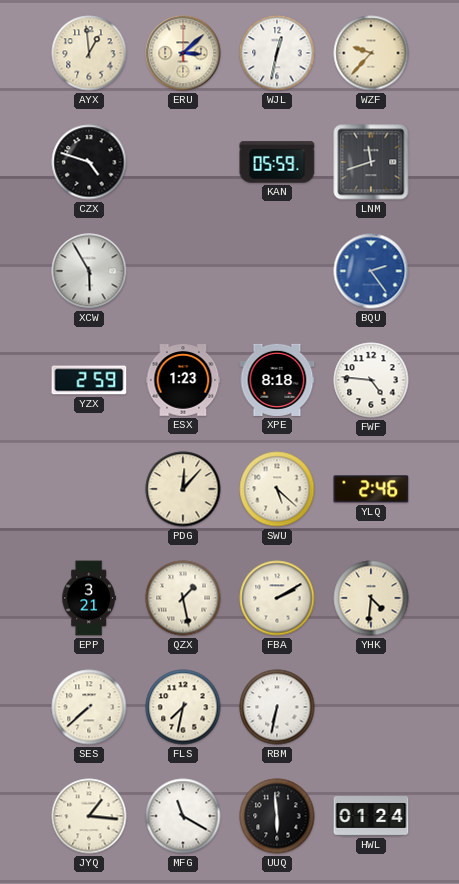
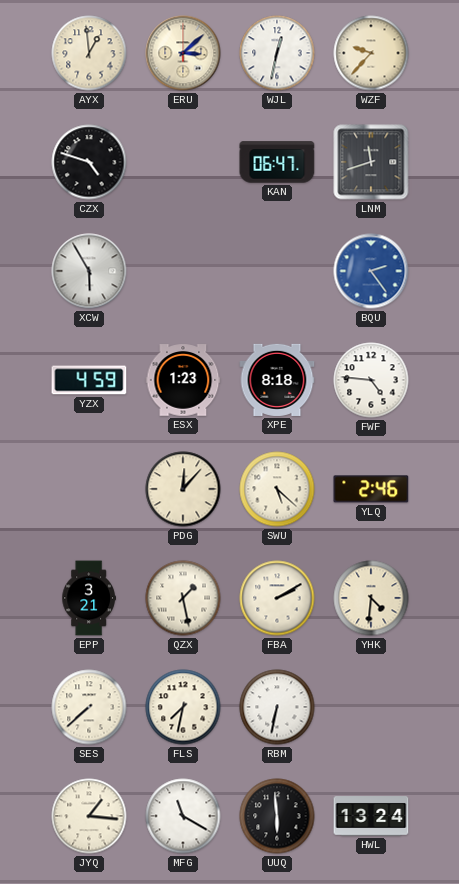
KAN: 05:59 -> 06:47 (277, 162)
YZX: 2:59 -> 4:59 (89, 380)
HWL: 01:24 -> 13:24 (371, 816)
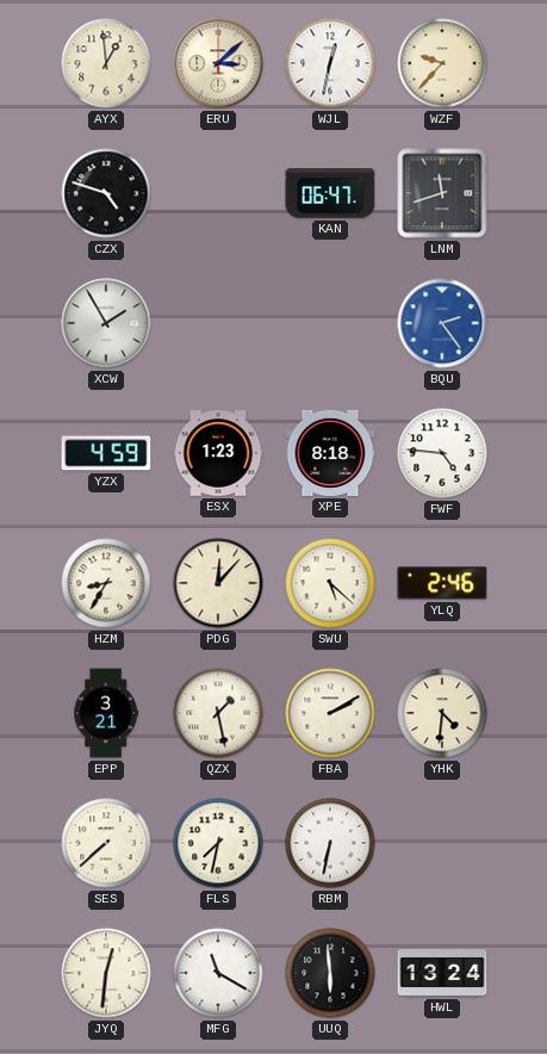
XCW: 5:55 -> 1:55 (106, 323)
HZM: none -> 8:35 (106, 583)
JYQ: 1:16 -> 12:31 (106, 973)
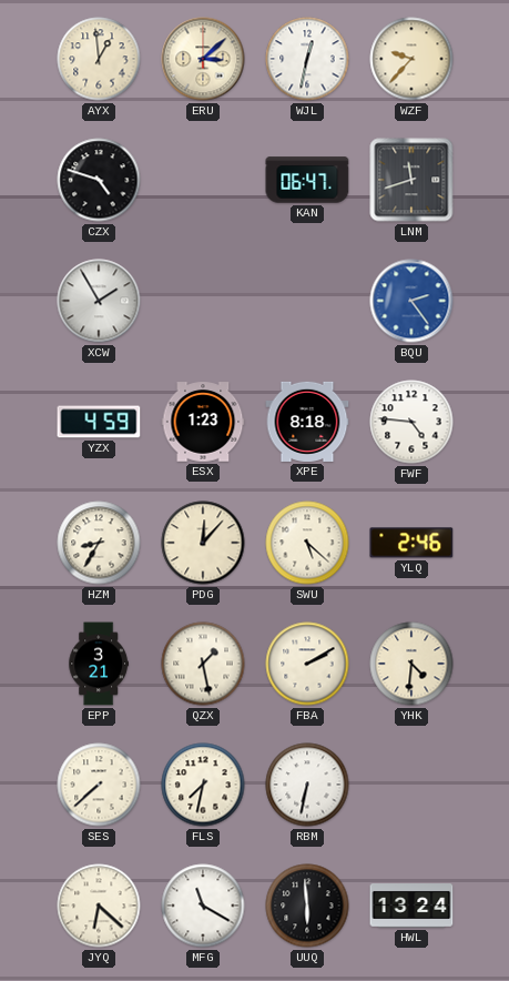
JYQ: 12:31 -> 6:22 (99, 906)
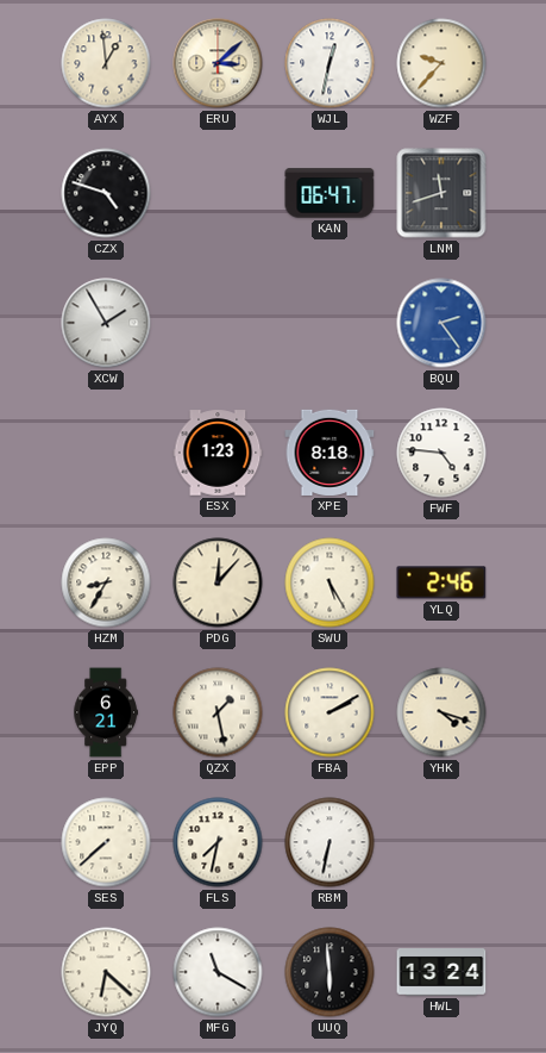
YZX: 4:59 -> none (99, 422)
SWU: 5:22 -> 5:25 (330, 582)
EPP: 3:21 -> 6:21 (106, 712)
YHK: 4:31 -> 4:18 (441, 712)
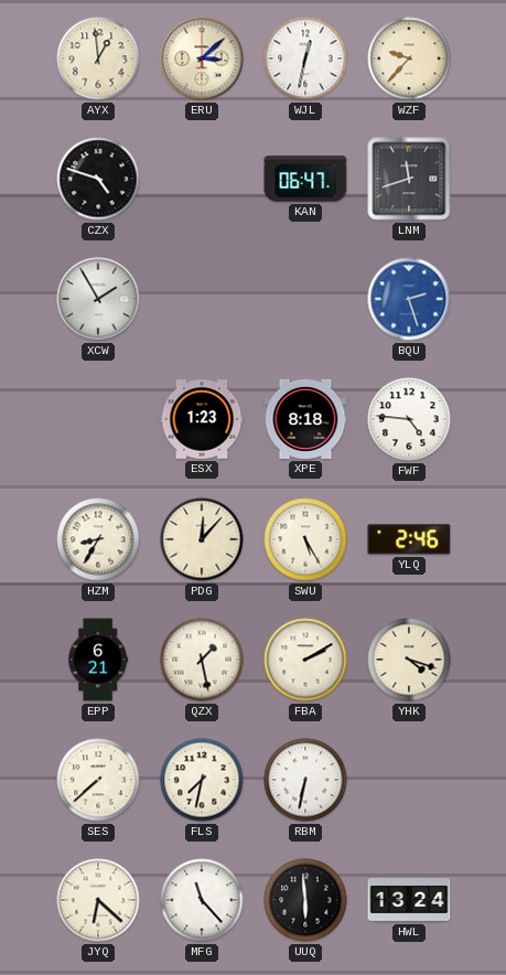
BQU: 2:24 -> 2:27 (409, 299)
MFG: 11:20 -> 11:23 (202, 900)
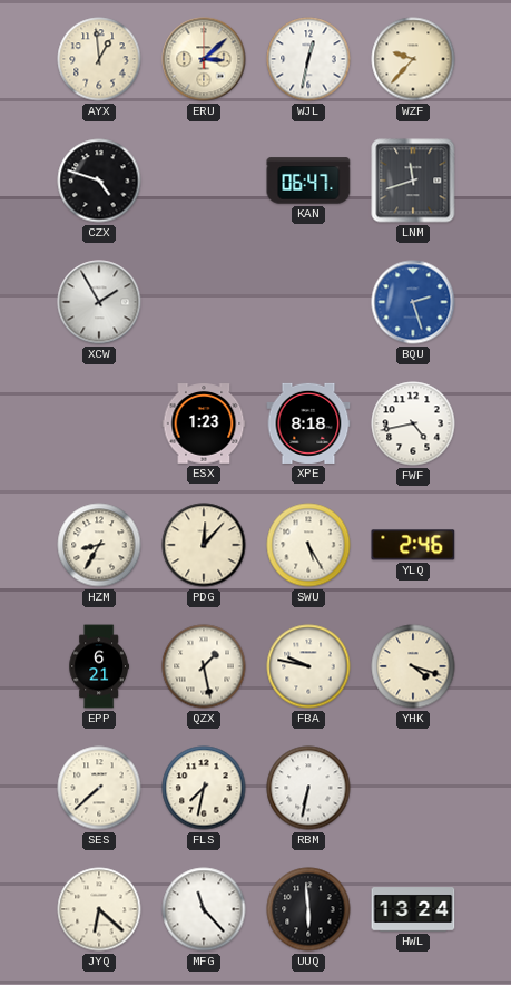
FWF: 4:46 -> 4:43 (413, 423)
FBA: 2:10 -> 9:47 (308, 666)
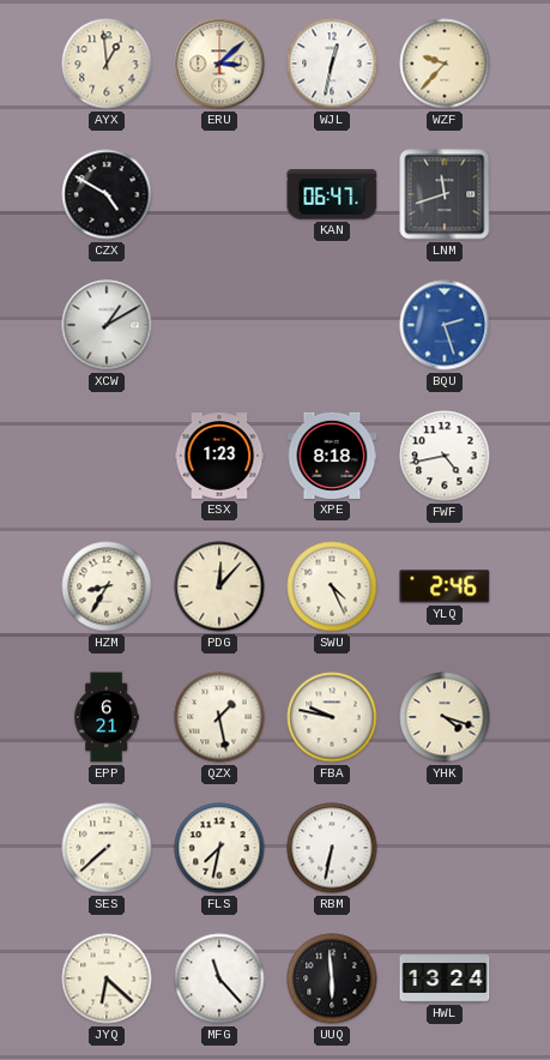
CZX: 4:48 -> 4:50 (107, 194)
XCW: 1:55 -> 1:10 (107, 325)
SWU: 5:25 -> 4:26 (332, 586)
